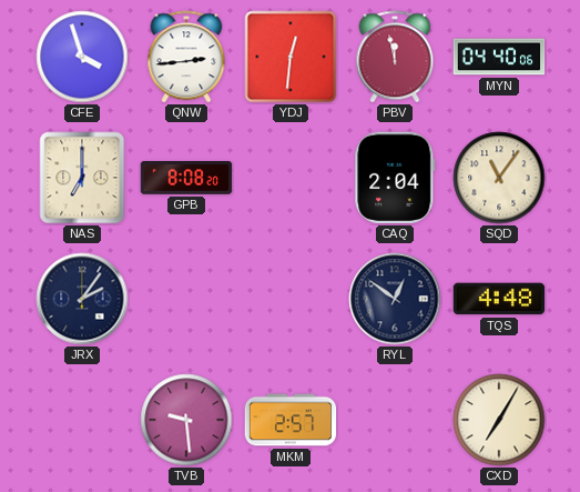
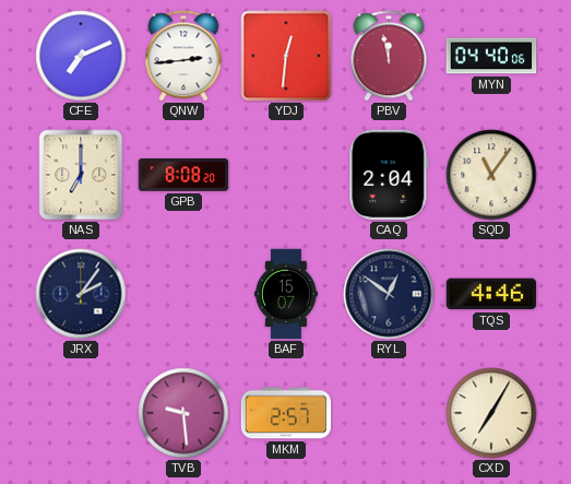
CFE: 3:57 -> 7:11 (81, 56)
BAF: none -> 15:07 (286, 294)
TQS: 4:48 -> 4:46 (491, 294)
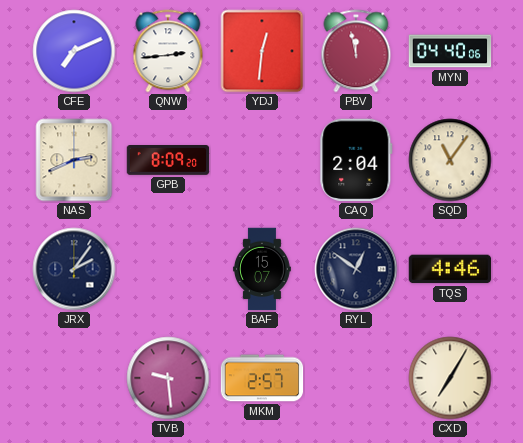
NAS: 7:00 -> 2:41 (74, 160)
GPB: 8:08 -> 8:09 (168, 161)
